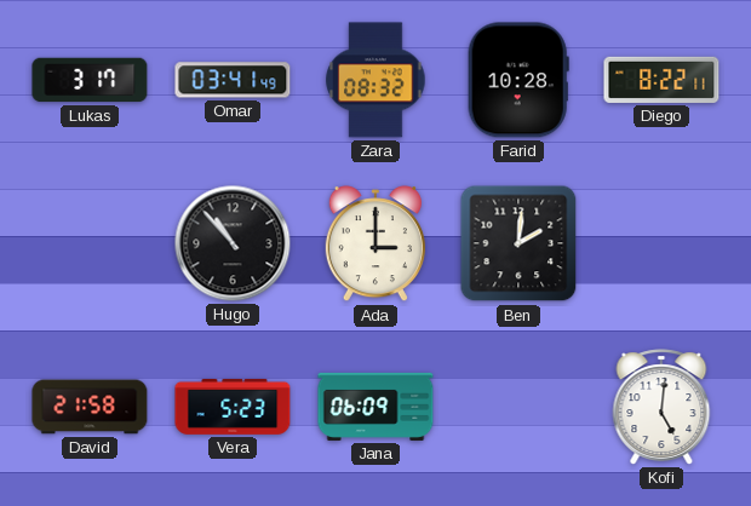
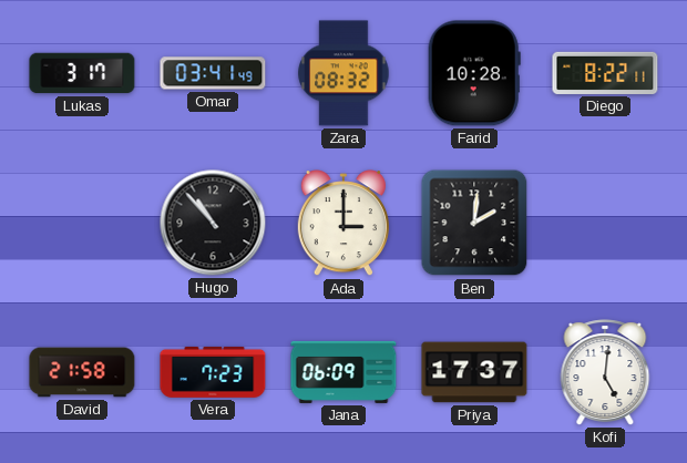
Vera: 5:23 -> 7:23 (213, 372)
Priya: none -> 17:37 (474, 372)
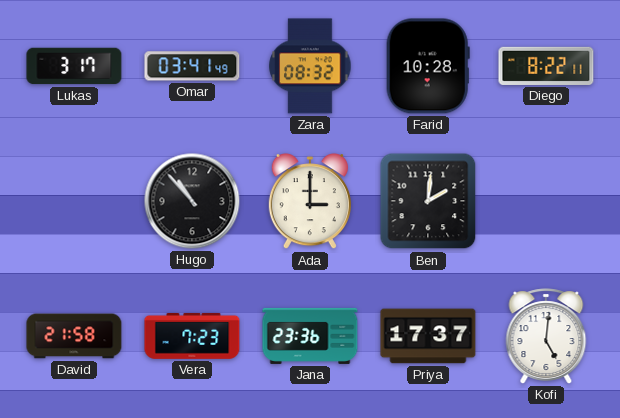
Jana: 06:09 -> 23:36 (310, 336)
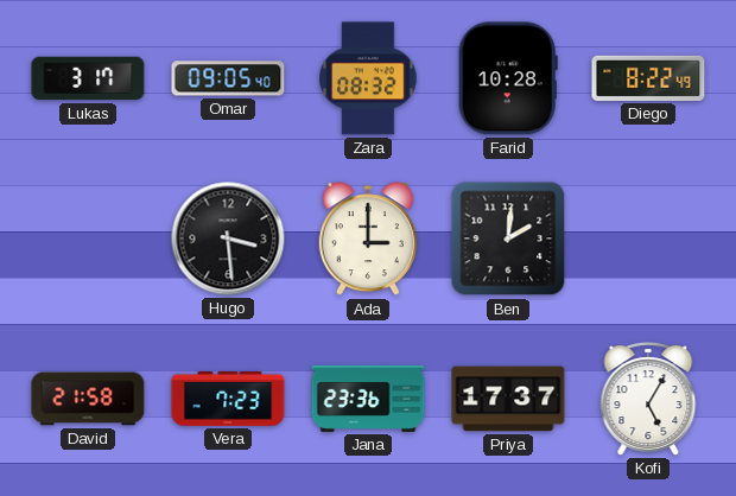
Omar: 03:41 -> 09:05 (228, 78)
Diego: 8:22:11 -> 8:22:49 (648, 78)
Hugo: 10:53 -> 3:29 (228, 239)
Kofi: 5:01 -> 5:05 (648, 399)
